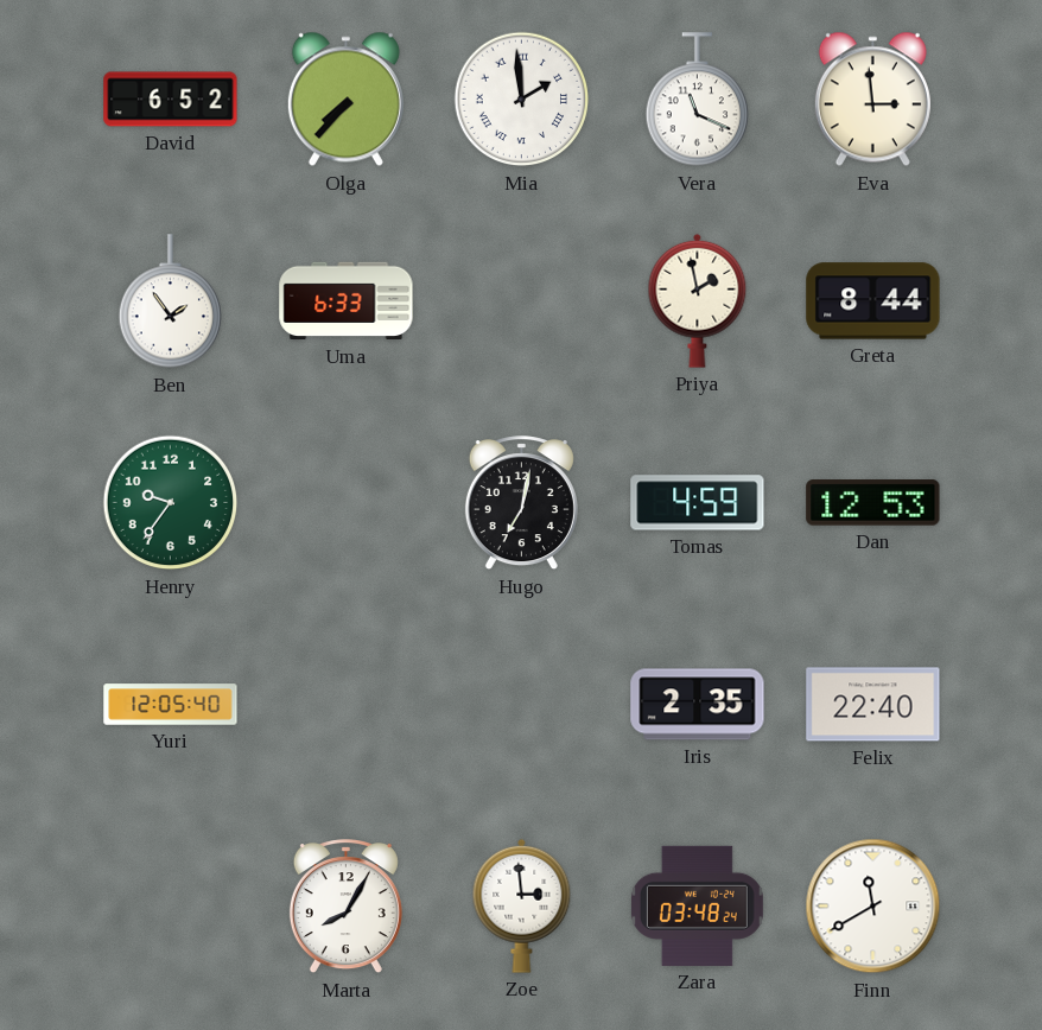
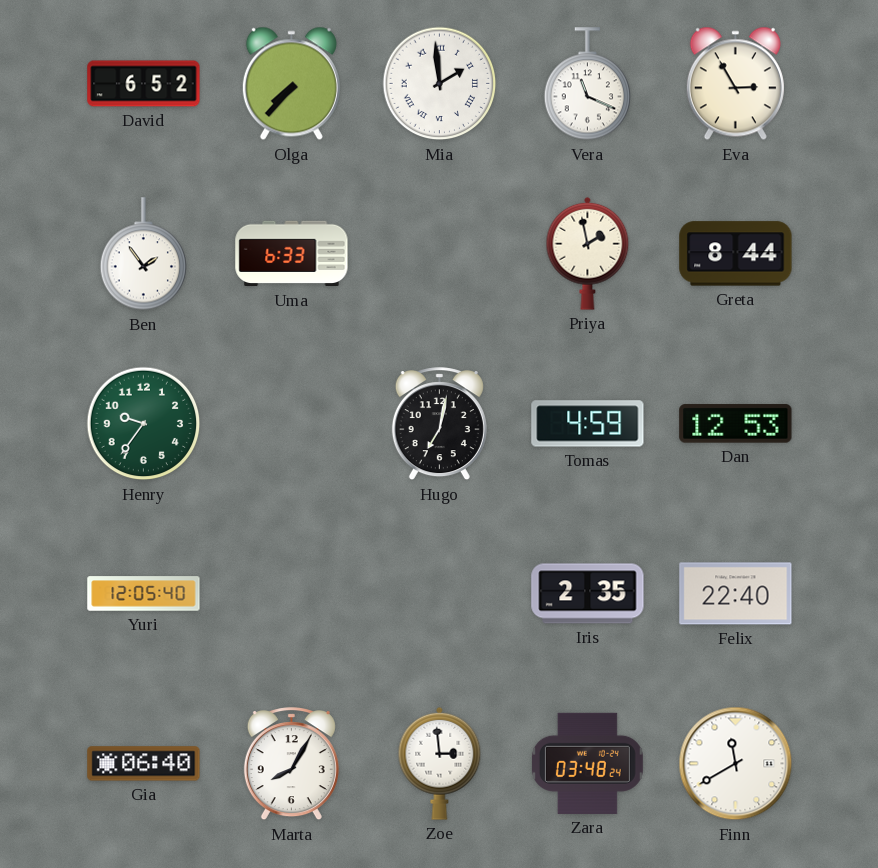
Eva: 2:59 -> 2:55 (735, 84)
Gia: none -> 06:40 (144, 764)
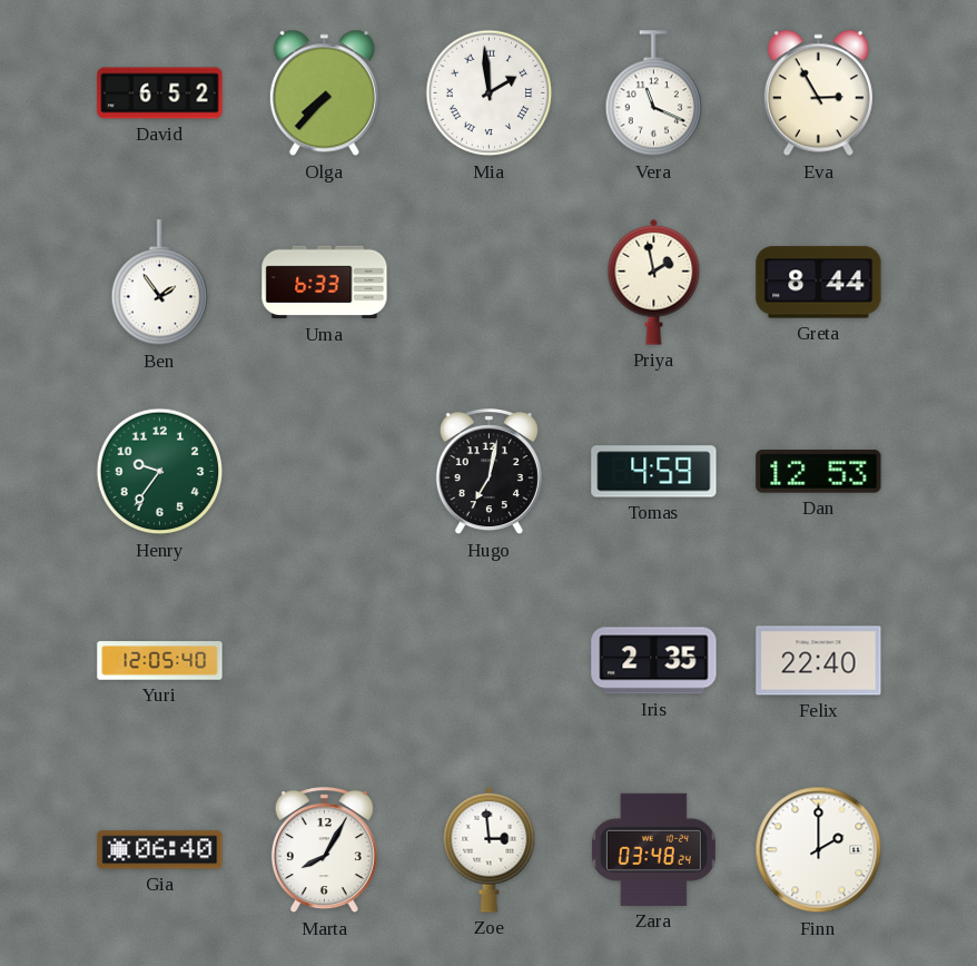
Finn: 11:40 -> 2:00 (819, 850)
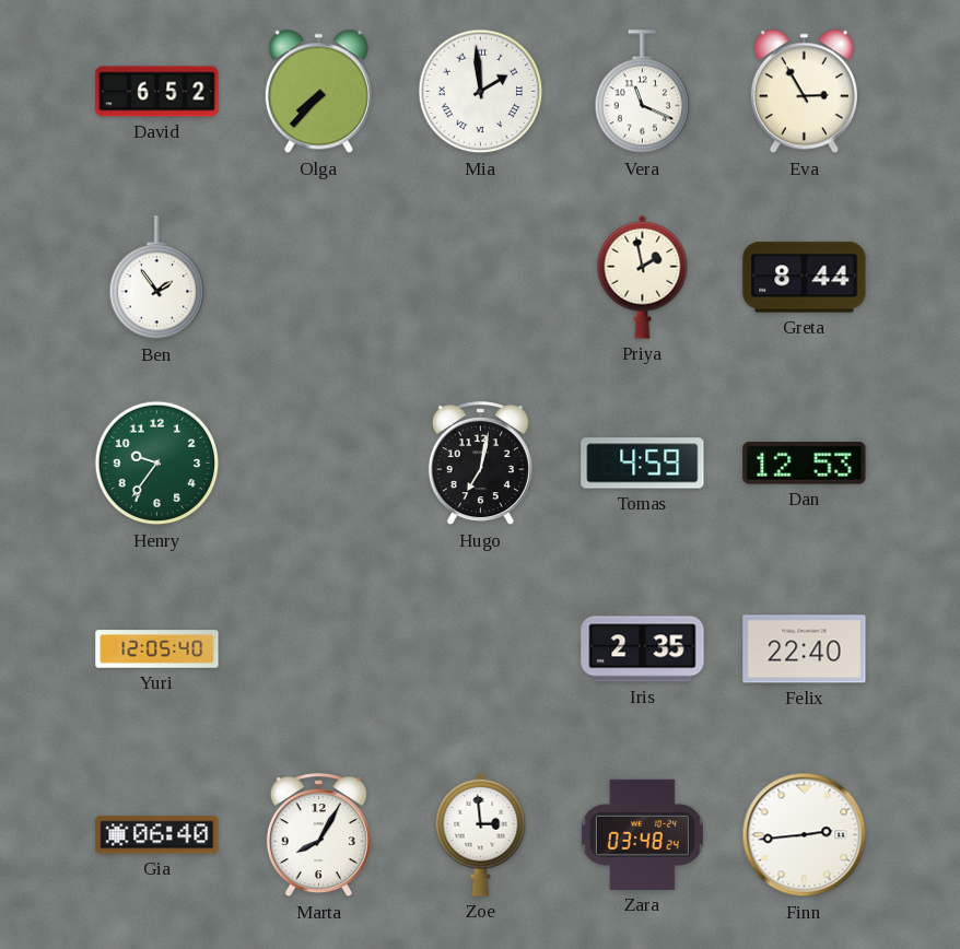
Uma: 6:33 -> none (325, 283)
Finn: 2:00 -> 2:44 (805, 835)
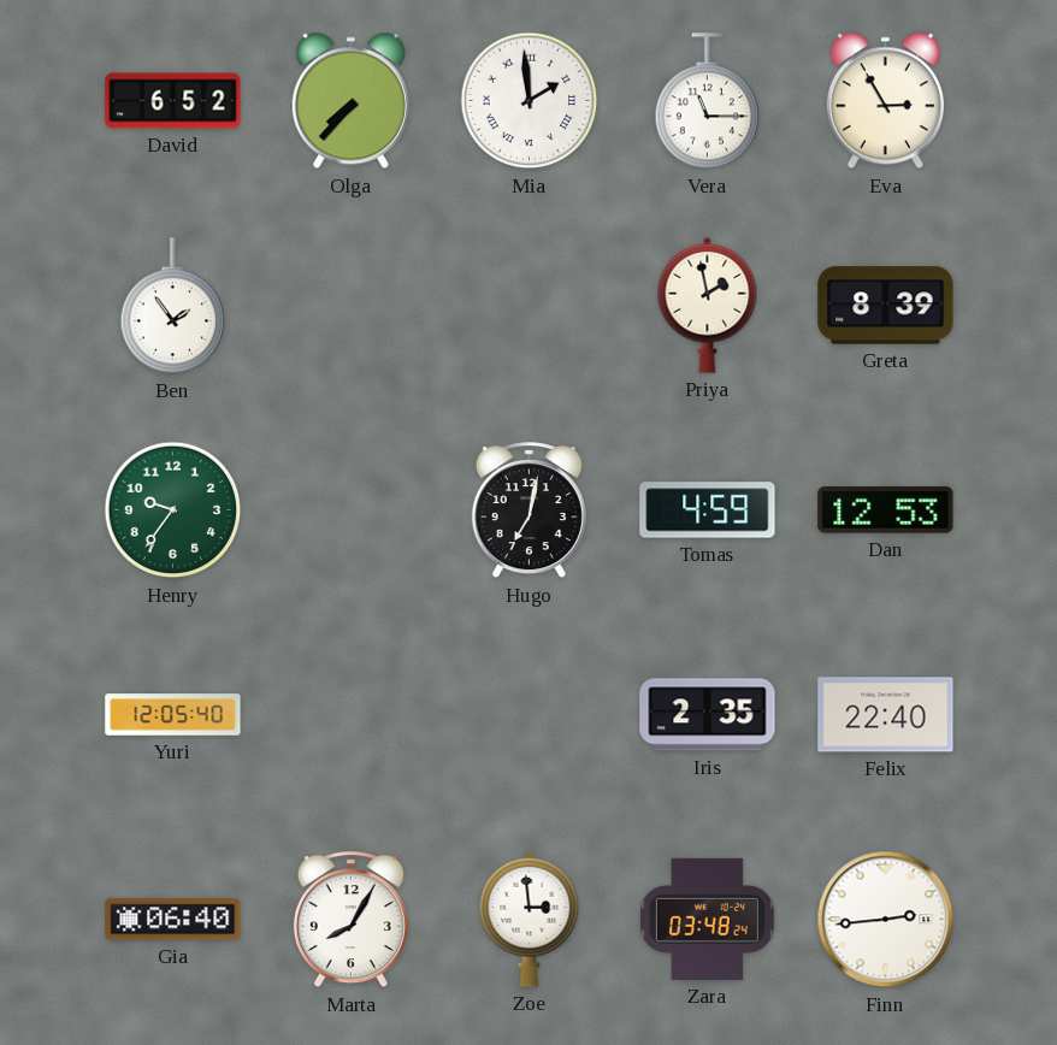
Vera: 11:19 -> 11:15 (707, 101)
Greta: 8:44 -> 8:39 (886, 306)
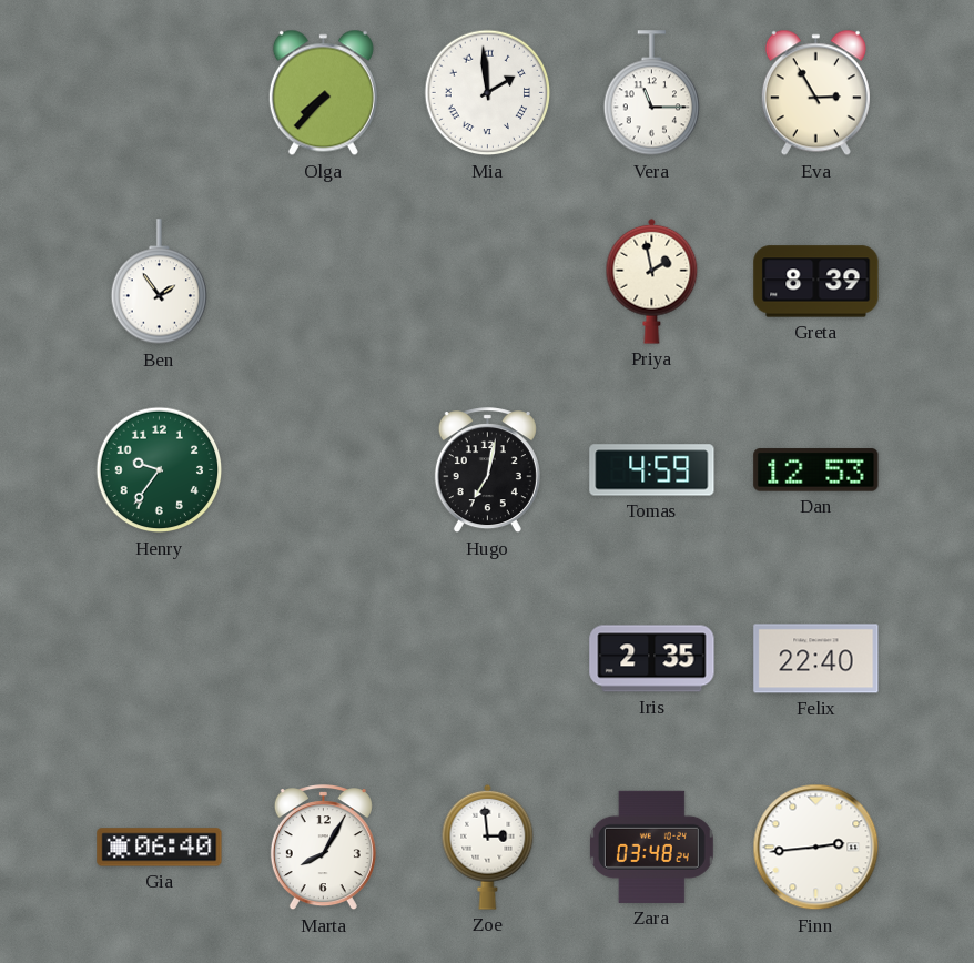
David: 6:52 -> none (173, 101)
Yuri: 12:05 -> none (173, 715)
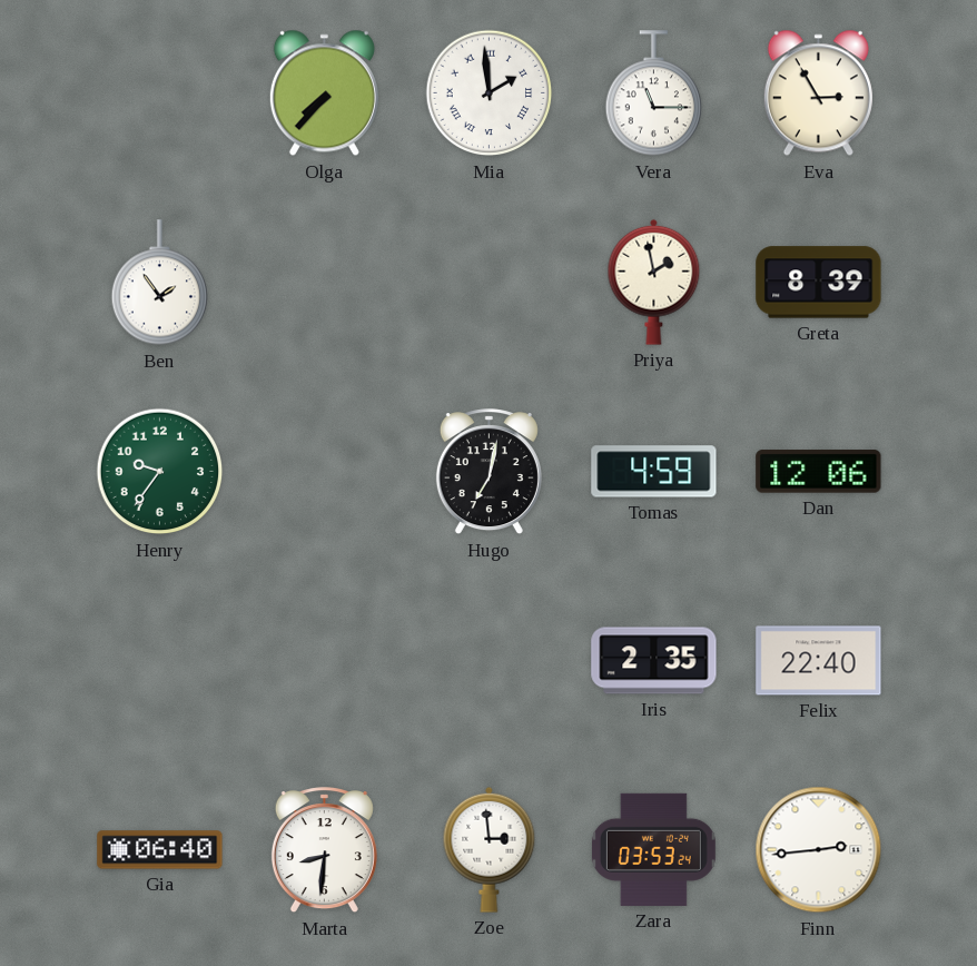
Dan: 12:53 -> 12:06 (819, 472)
Marta: 8:05 -> 8:31 (324, 850)
Zara: 03:48 -> 03:53 (653, 849)
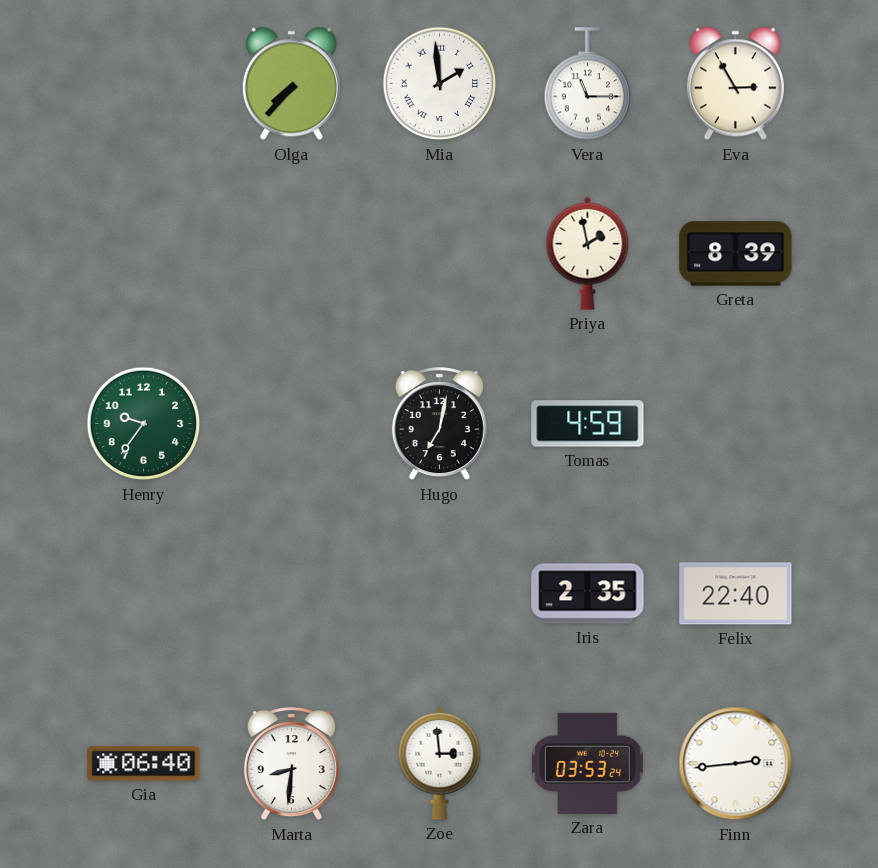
Ben: 1:54 -> none (159, 283)
Dan: 12:06 -> none (819, 472)
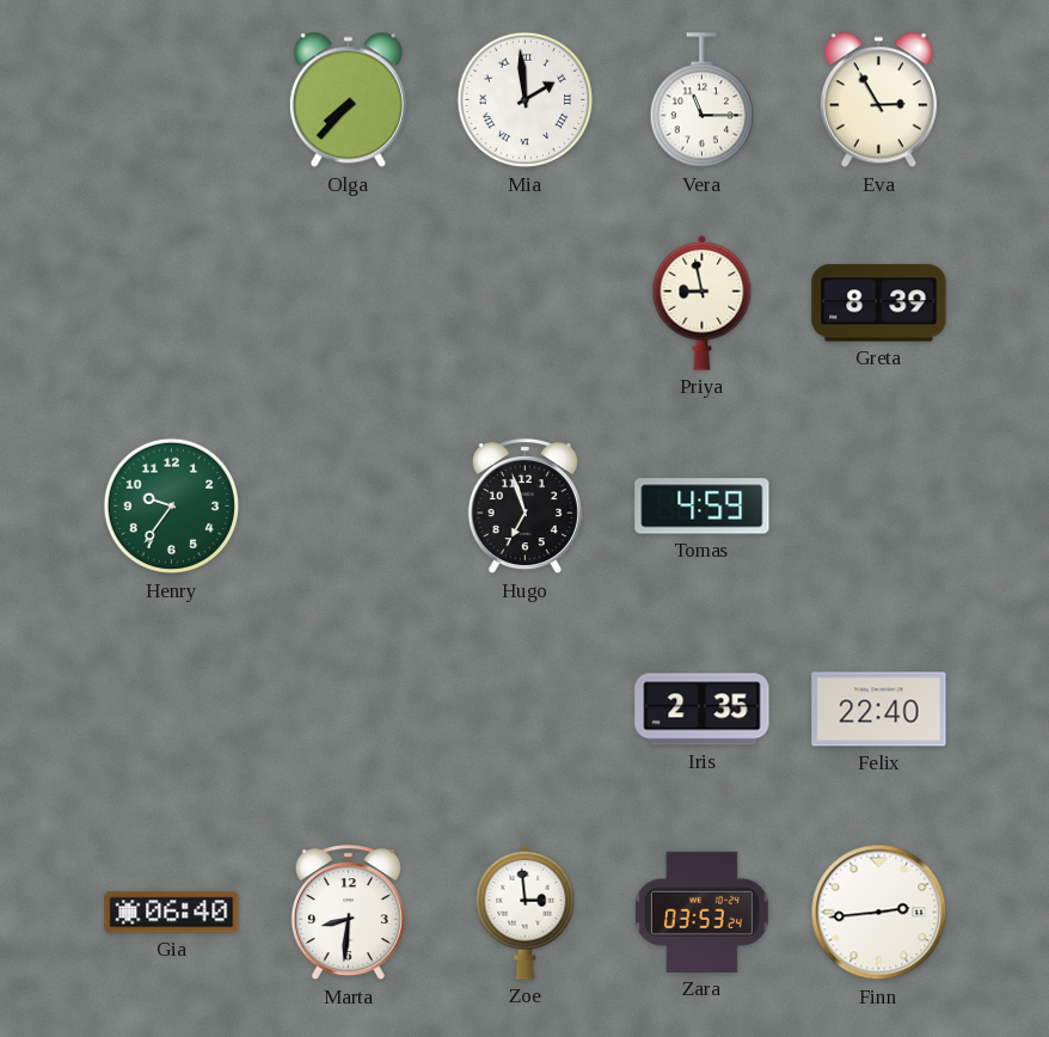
Priya: 1:58 -> 8:58 (703, 302)
Hugo: 7:02 -> 6:57 (524, 507)
